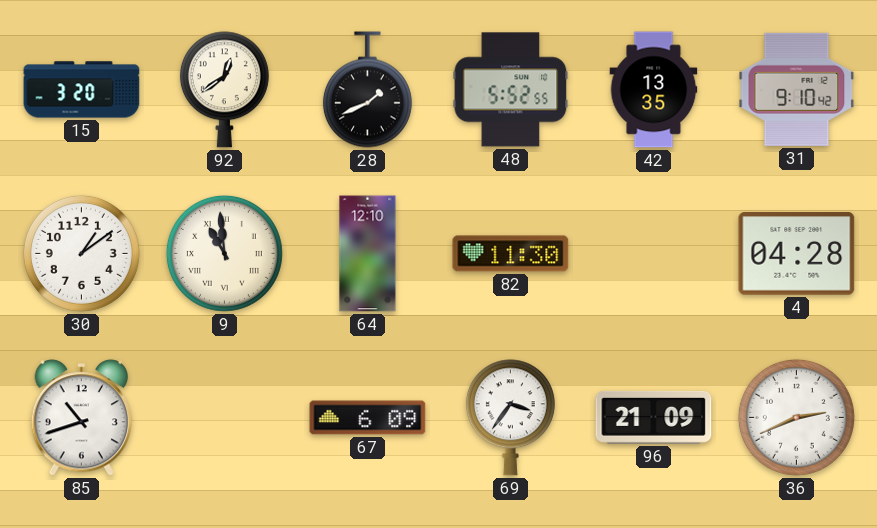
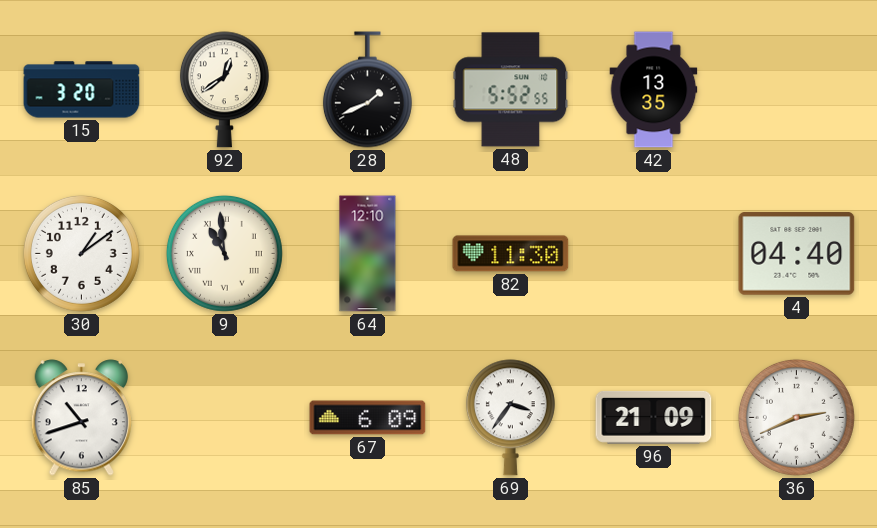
31: 9:10 -> none (797, 89)
4: 04:28 -> 04:40 (797, 254)
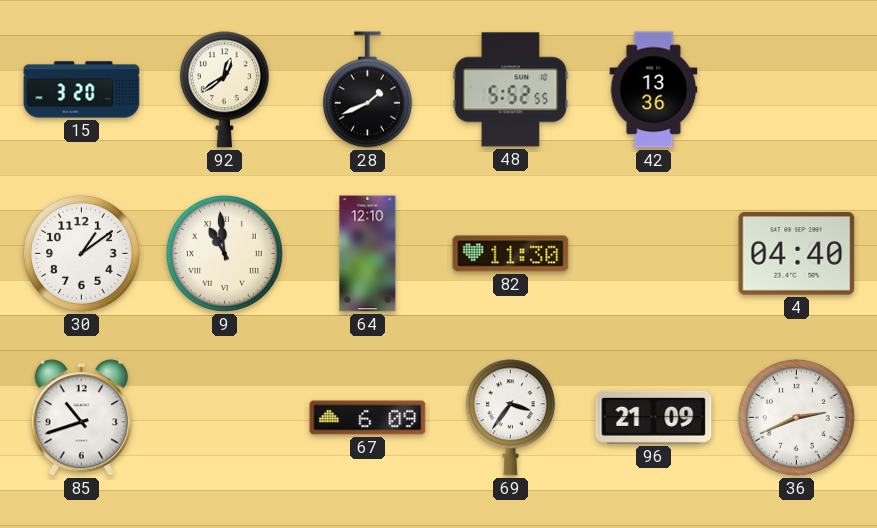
42: 13:35 -> 13:36 (654, 90)
